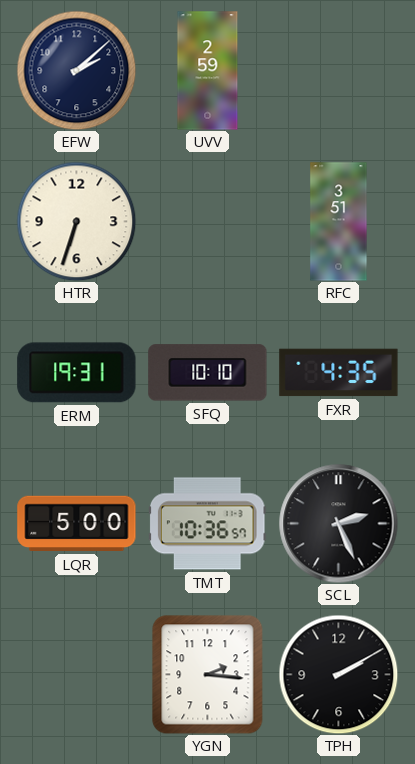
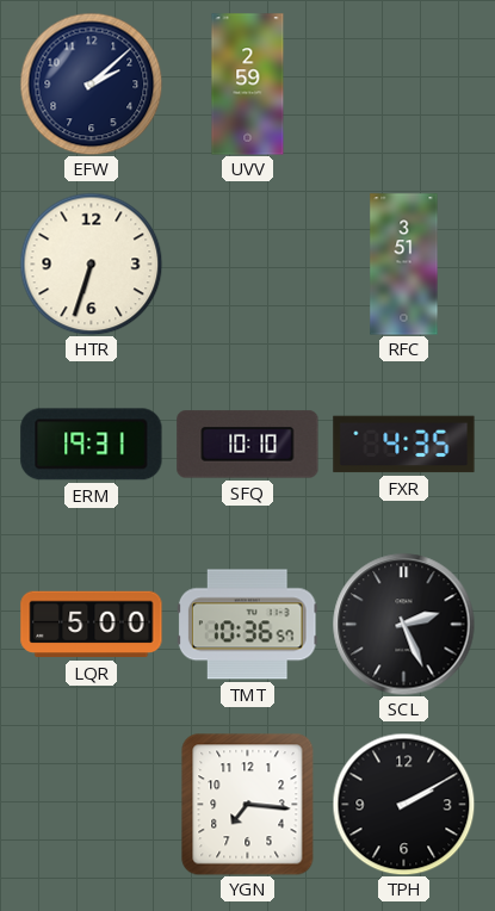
YGN: 2:16 -> 7:16 (248, 804)
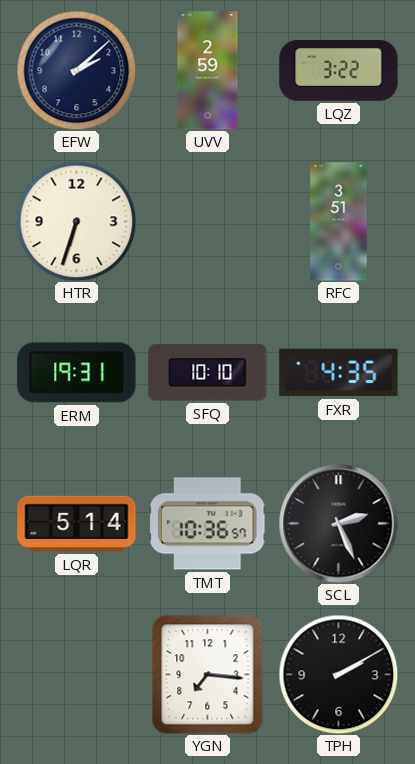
LQZ: none -> 3:22 (339, 71)
LQR: 5:00 -> 5:14 (77, 524)
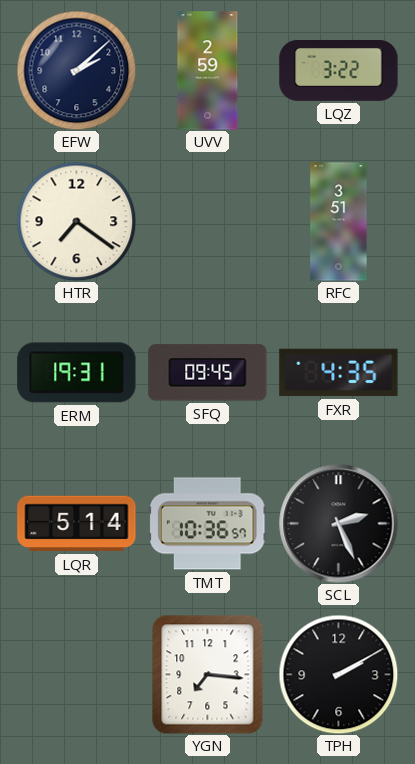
HTR: 6:33 -> 7:21 (76, 221)
SFQ: 10:10 -> 09:45 (208, 373)
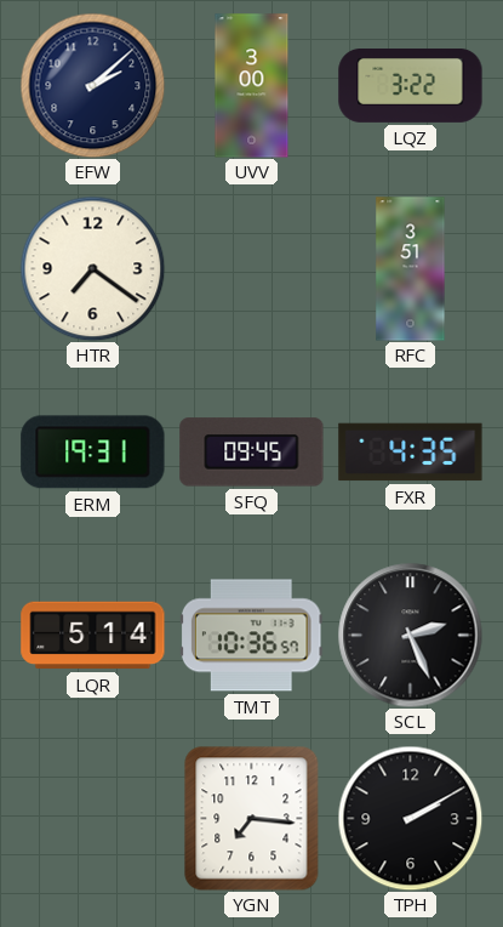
UVV: 2:59 -> 3:00 (252, 86)
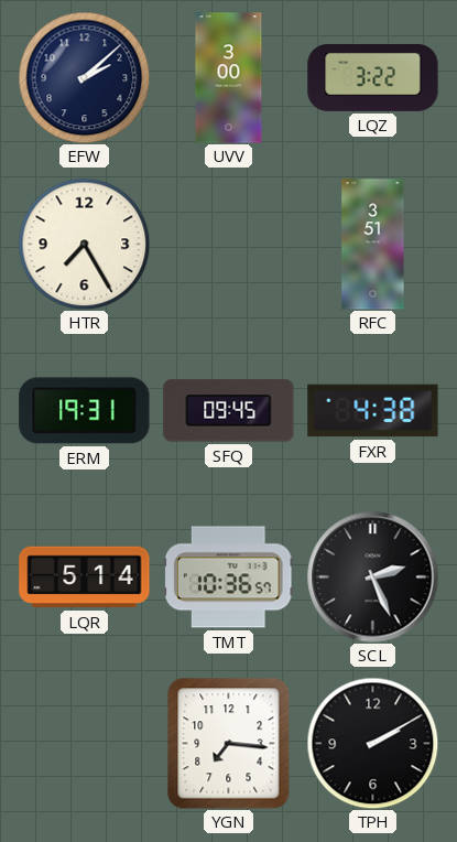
HTR: 7:21 -> 7:25 (84, 244)
FXR: 4:35 -> 4:38 (373, 411)
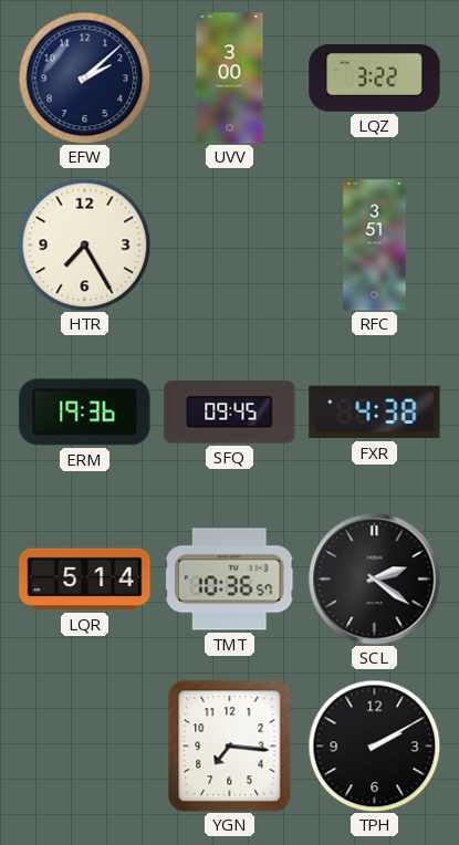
ERM: 19:31 -> 19:36 (85, 413)
SCL: 2:26 -> 2:21 (375, 580)
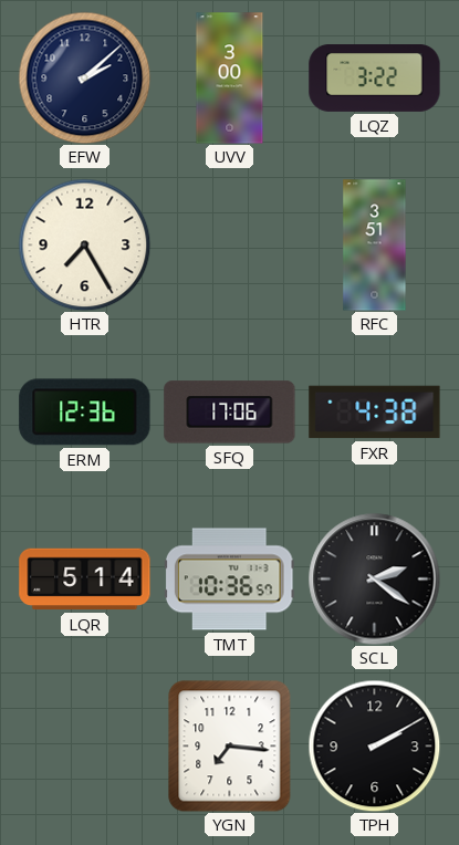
ERM: 19:36 -> 12:36 (85, 413)
SFQ: 09:45 -> 17:06 (230, 413)
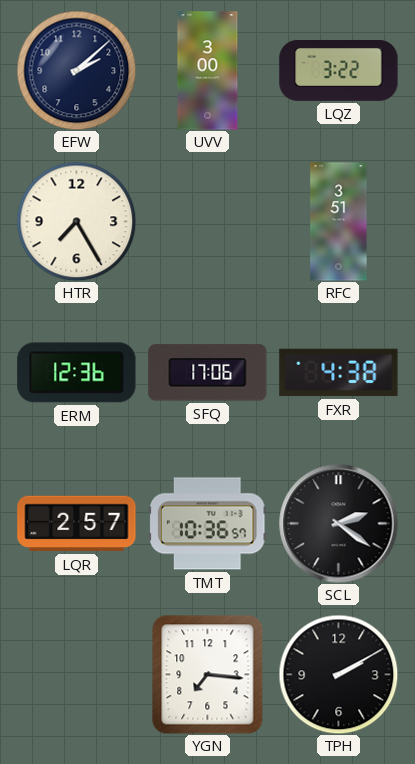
LQR: 5:14 -> 2:57 (77, 524)
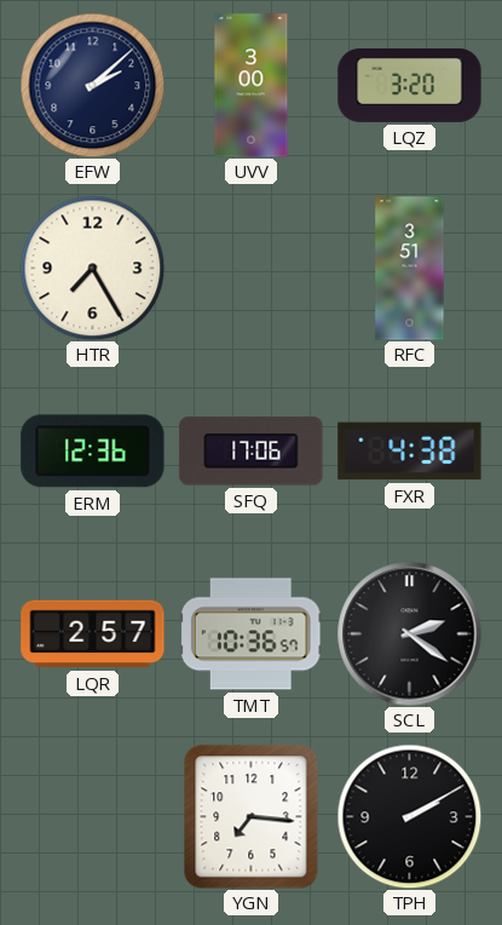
LQZ: 3:22 -> 3:20 (410, 86)
